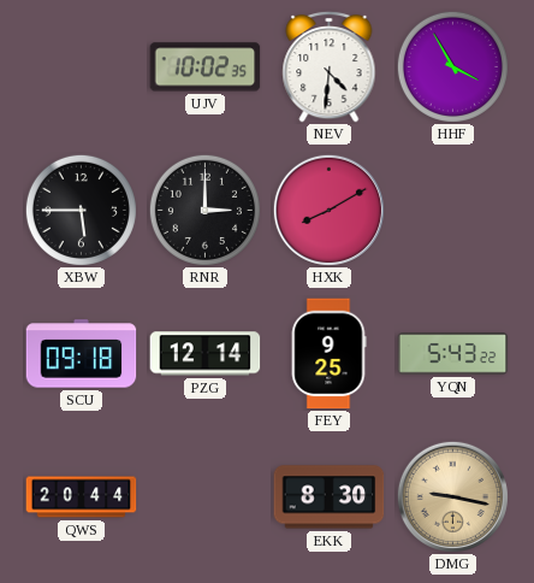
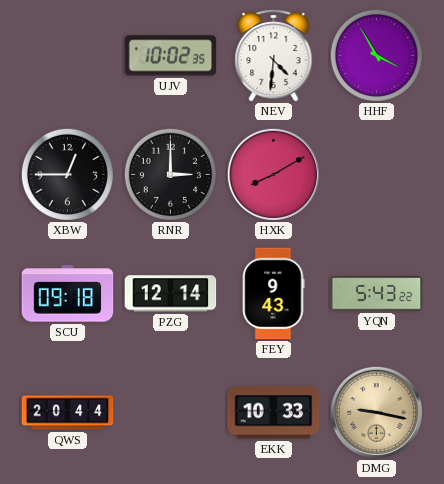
XBW: 5:45 -> 12:45 (67, 174)
FEY: 9:25 -> 9:43 (273, 294)
EKK: 8:30 -> 10:33 (274, 413)
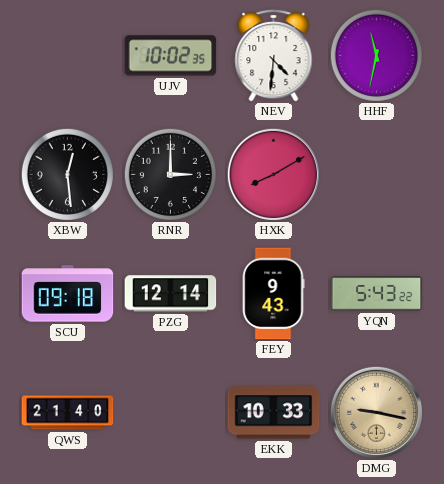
HHF: 3:55 -> 11:32 (376, 55)
XBW: 12:45 -> 12:29 (67, 174)
QWS: 20:44 -> 21:40 (68, 413)
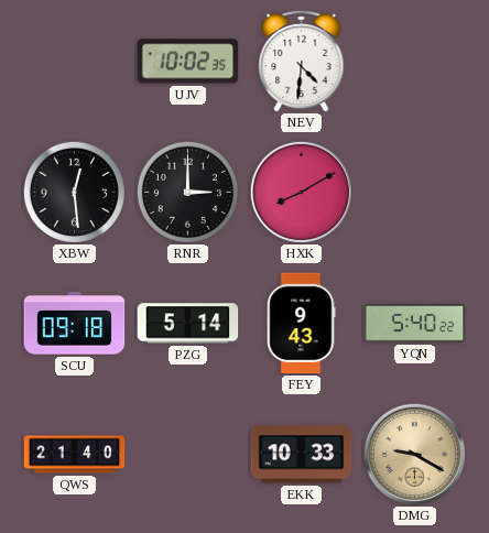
HHF: 11:32 -> none (376, 55)
PZG: 12:14 -> 5:14 (188, 324)
YQN: 5:43 -> 5:40 (415, 324)
DMG: 9:17 -> 9:20 (414, 454)
